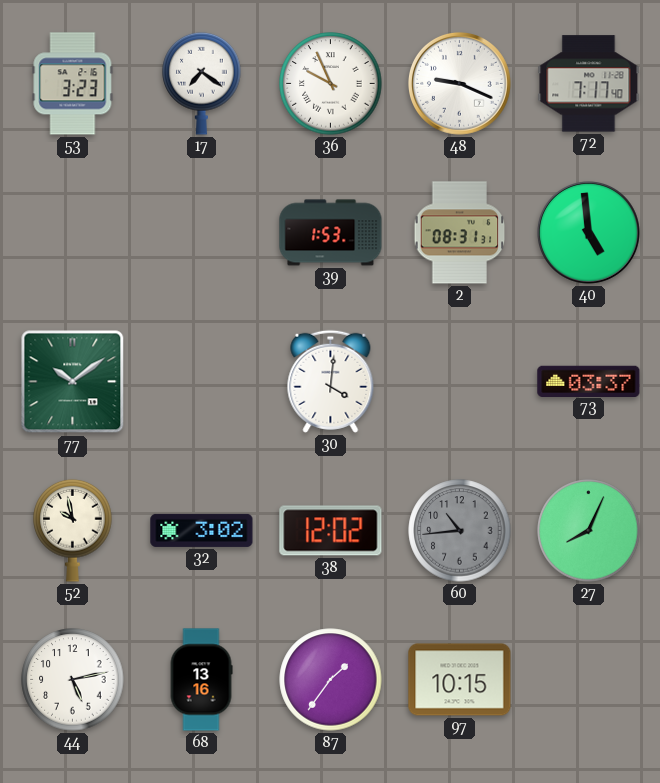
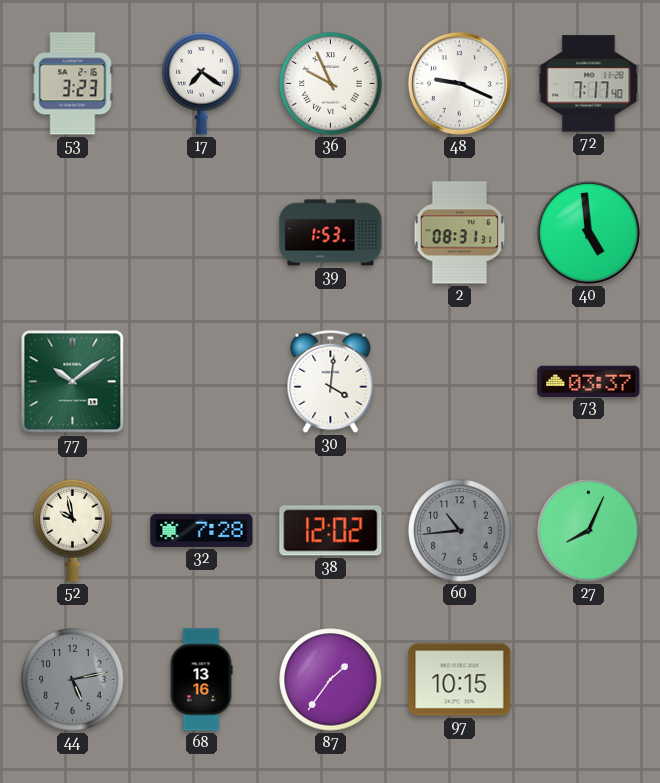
32: 3:02 -> 7:28 (202, 530)
44 dial: white -> grey (73, 680)
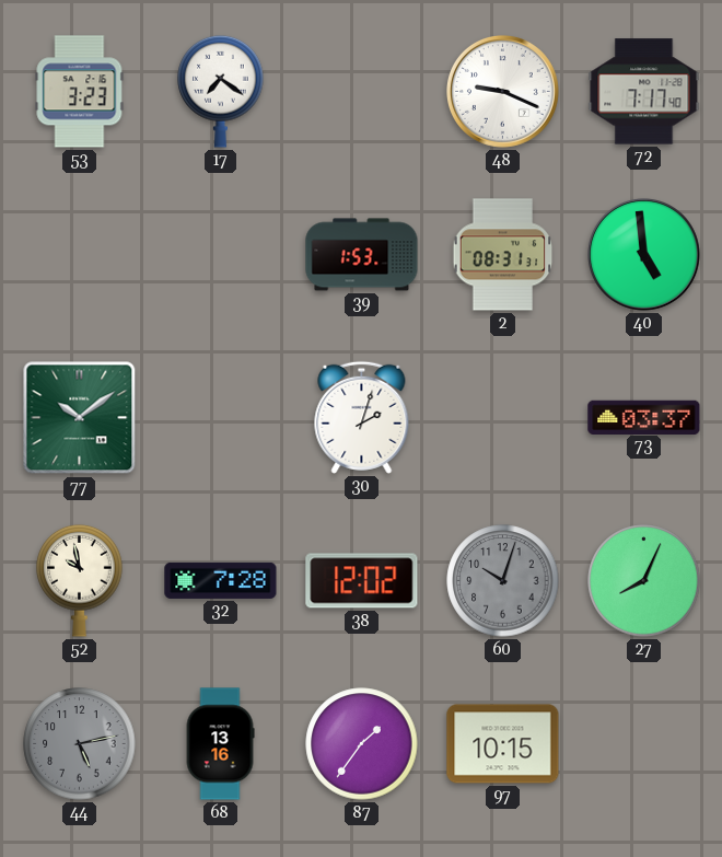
36: 9:56 -> none (331, 84)
30: 4:01 -> 2:03 (362, 417)
60: 10:44 -> 10:03 (503, 581)
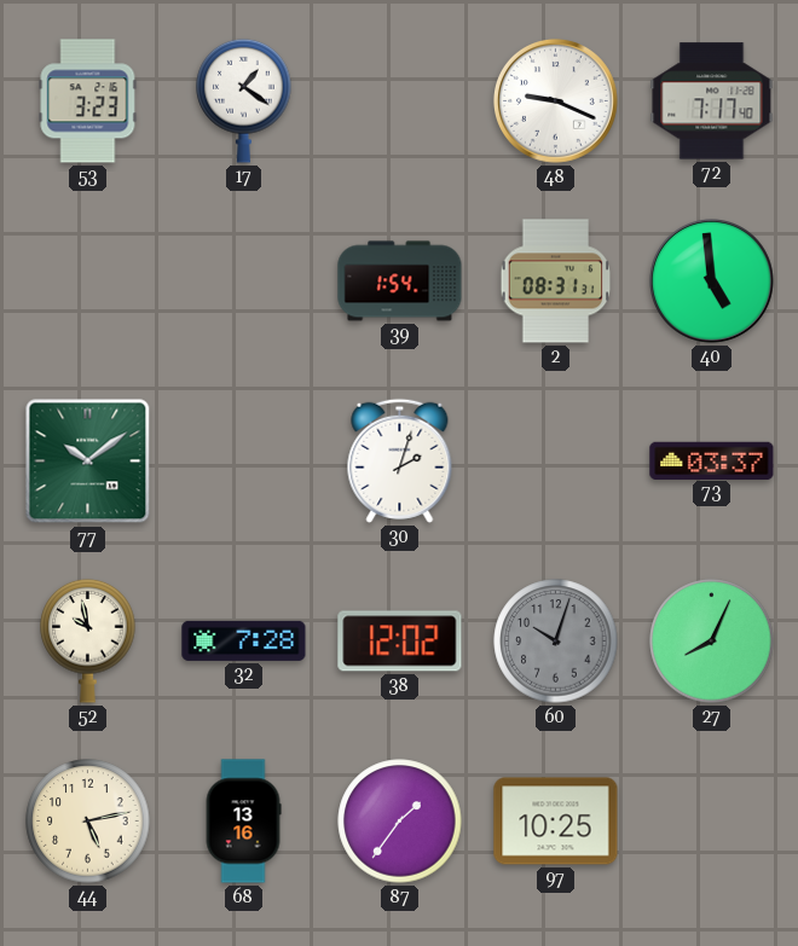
17: 7:21 -> 1:21 (244, 100)
39: 1:53 -> 1:54 (400, 282)
44 dial: grey -> cream (88, 822)
97: 10:15 -> 10:25 (556, 822)
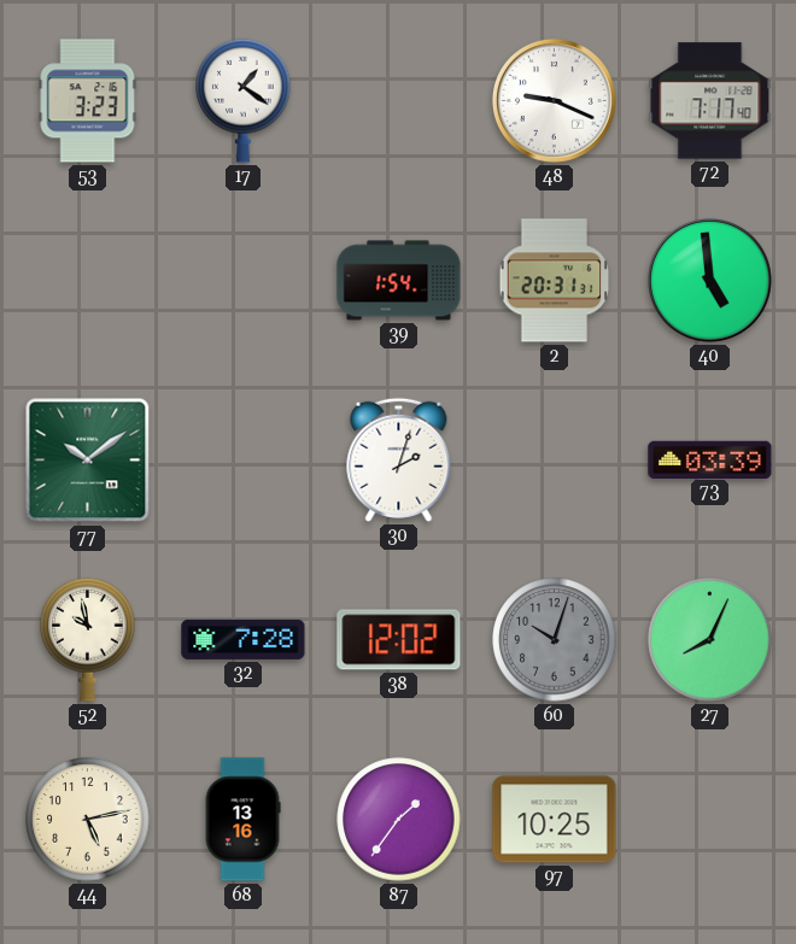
2: 08:31 -> 20:31 (555, 281)
73: 03:37 -> 03:39 (710, 459)
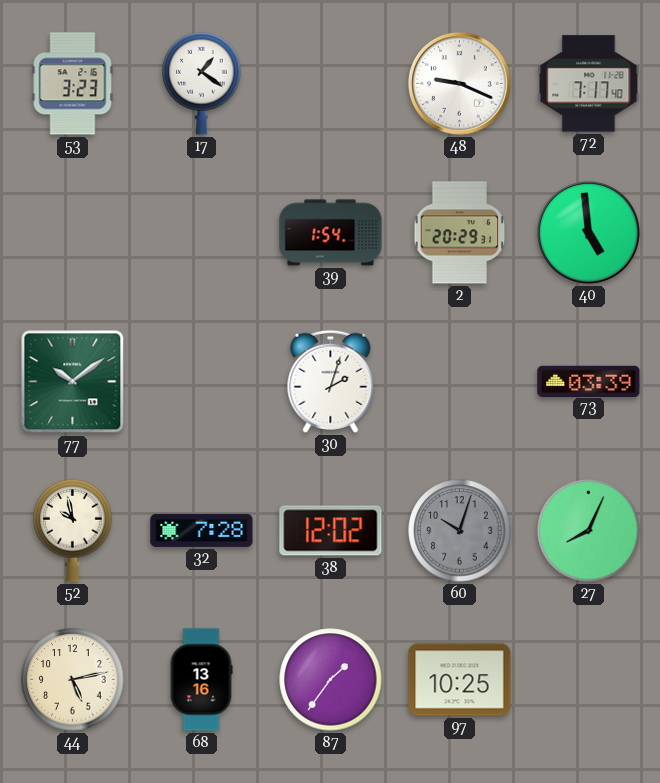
2: 20:31 -> 20:29 (460, 233)
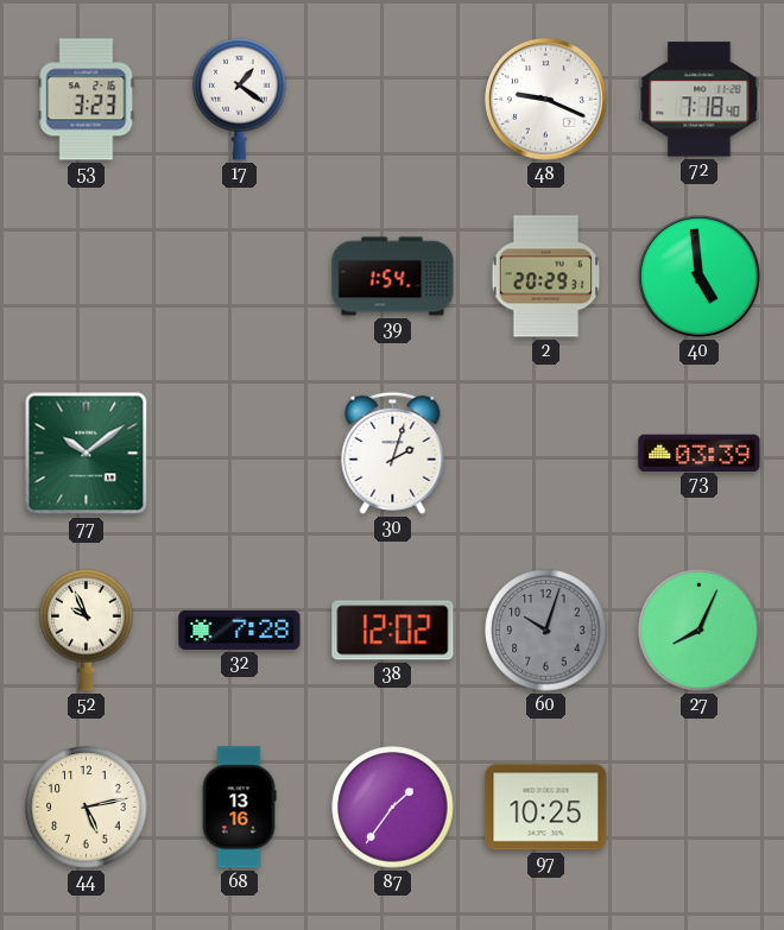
72: 7:17 -> 7:18 (700, 100)
52: 9:58 -> 9:56 (87, 630)
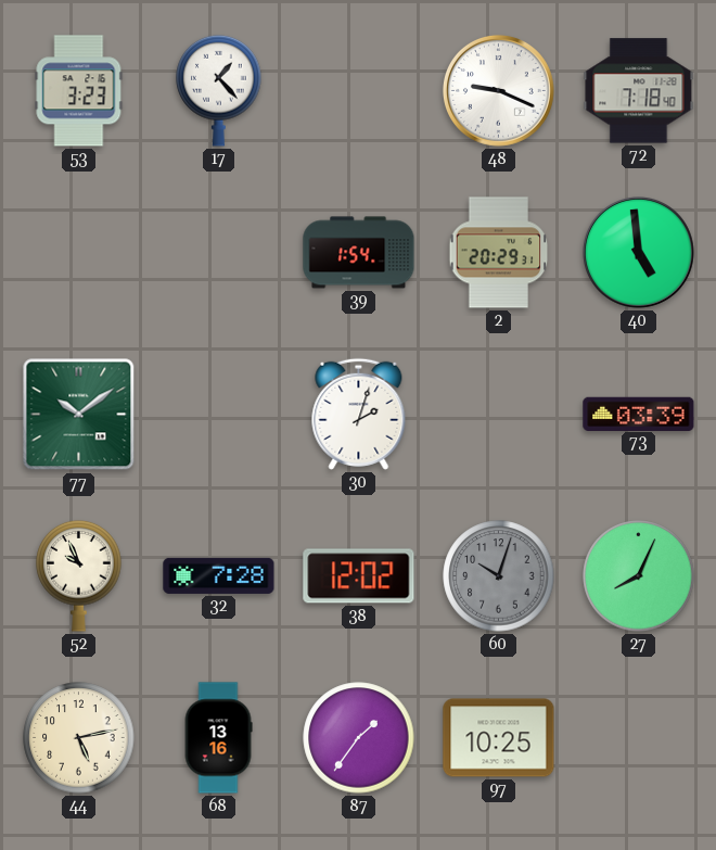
17: 1:21 -> 1:23 (219, 90)
